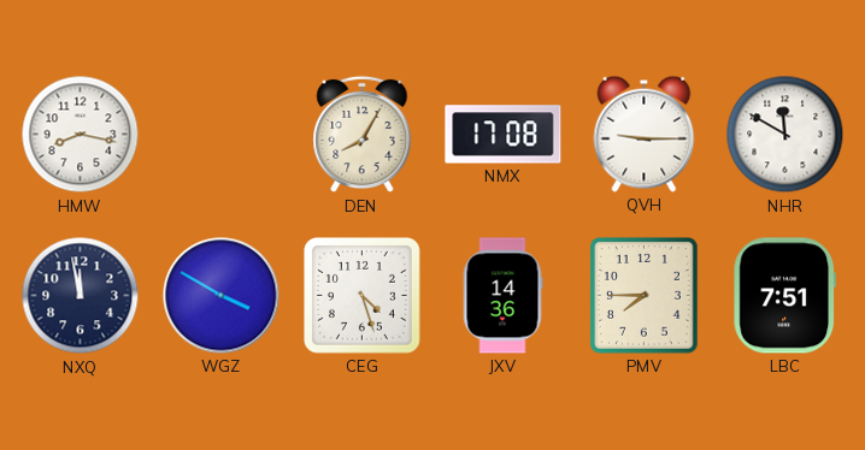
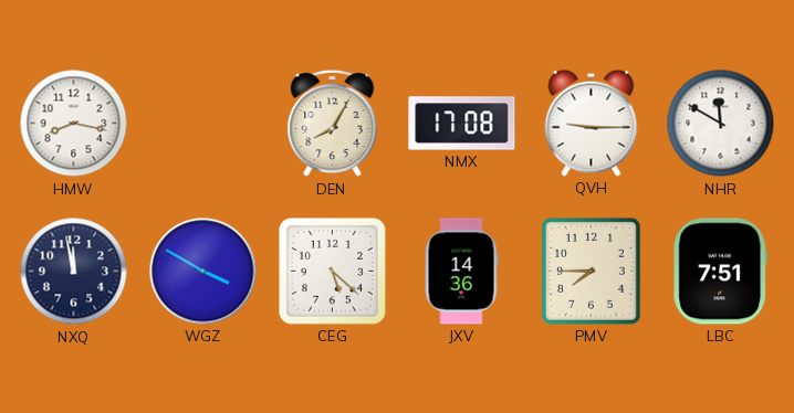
CEG: 4:27 -> 5:22 (333, 272)
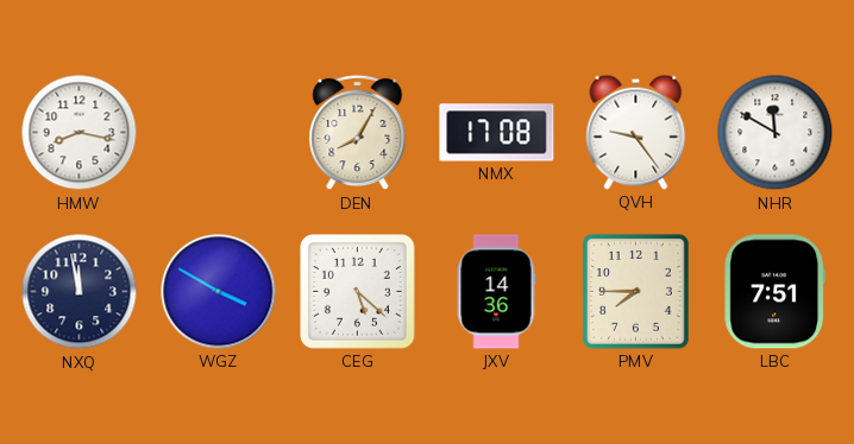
QVH: 9:15 -> 9:24 (636, 132)
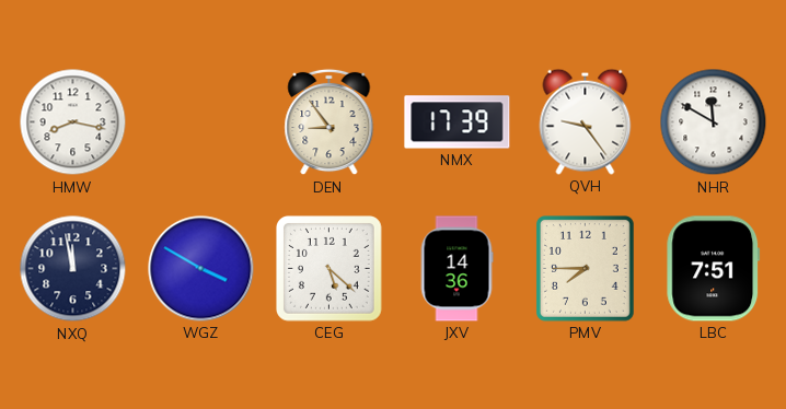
DEN: 8:05 -> 8:54 (330, 122)
NMX: 17:08 -> 17:39 (458, 122)
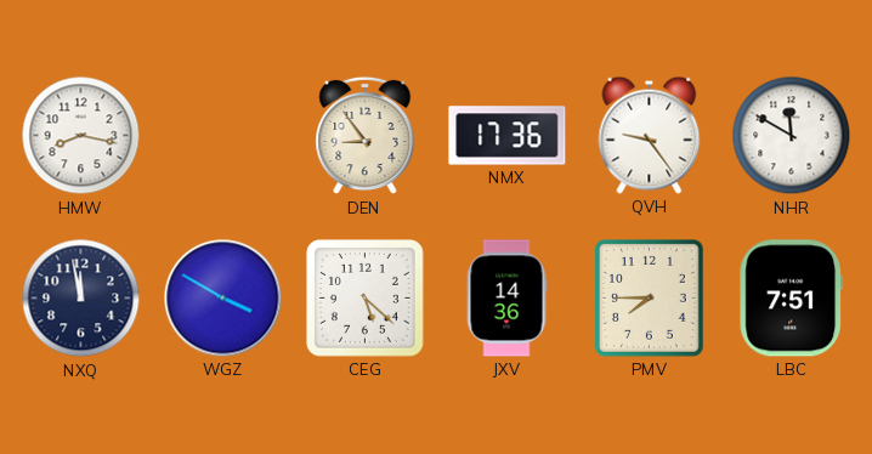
NMX: 17:39 -> 17:36 (508, 136)
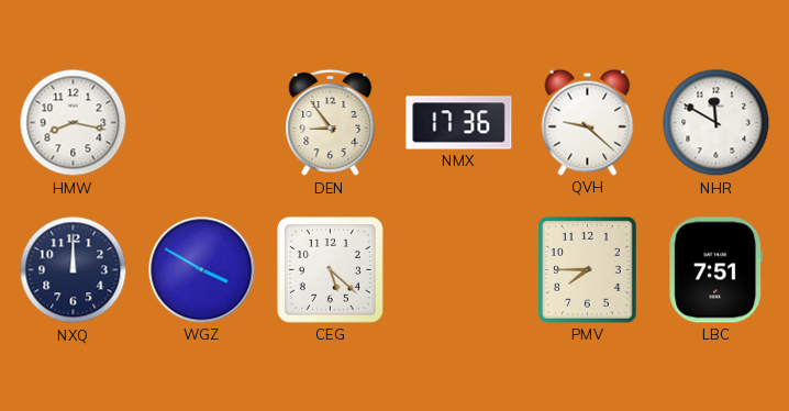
QVH: 9:24 -> 9:22 (588, 122)
NXQ: 11:58 -> 12:00 (74, 270)
JXV: 14:36 -> none (506, 299)
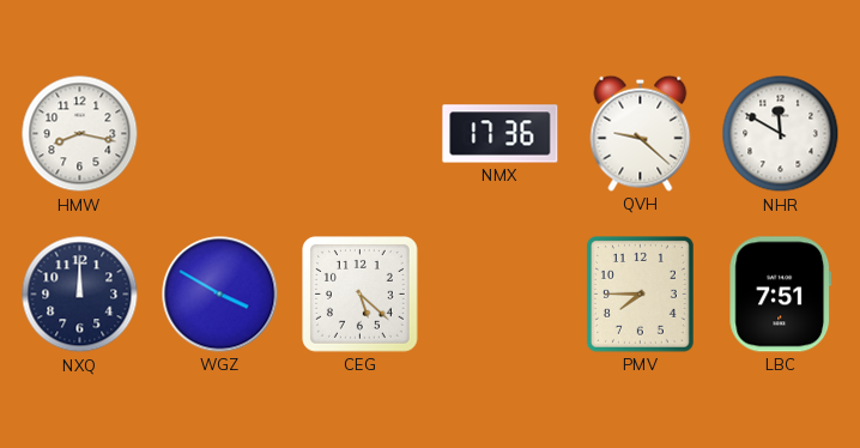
DEN: 8:54 -> none (331, 123)
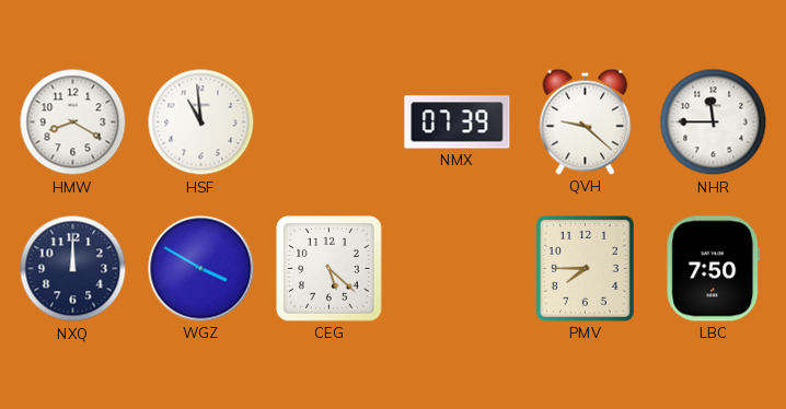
HMW: 8:17 -> 8:20 (73, 122)
HSF: none -> 10:59 (201, 122)
NMX: 17:36 -> 07:39 (458, 122)
NHR: 11:50 -> 11:45 (714, 122)
LBC: 7:51 -> 7:50 (714, 269)
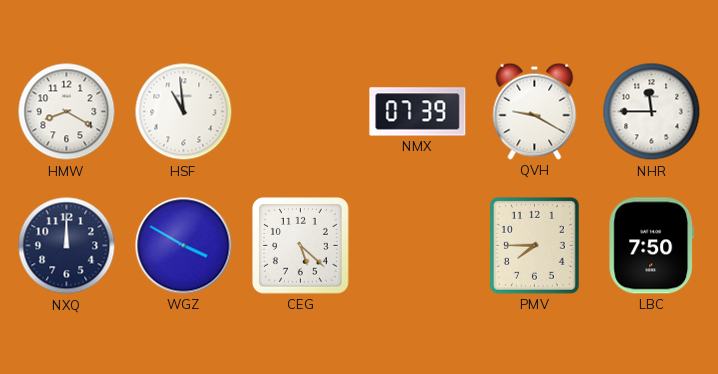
QVH: 9:22 -> 9:20 (535, 111)
